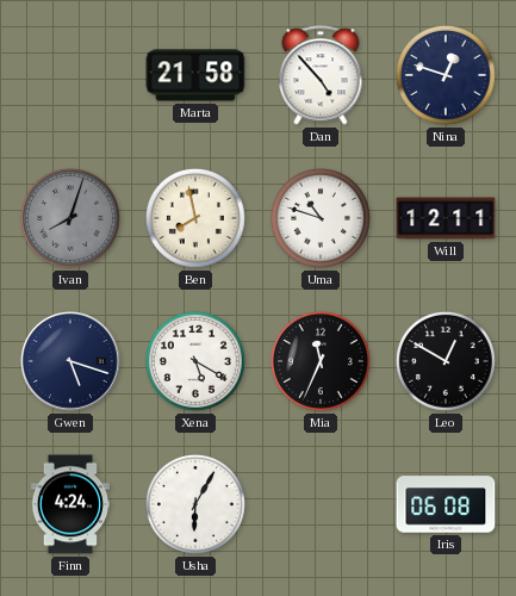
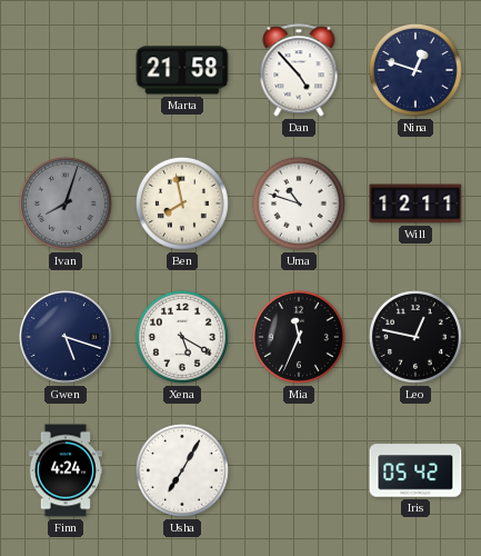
Leo: 12:50 -> 12:47 (415, 337)
Usha: 6:05 -> 7:05 (182, 470)
Iris: 06:08 -> 05:42 (415, 470)
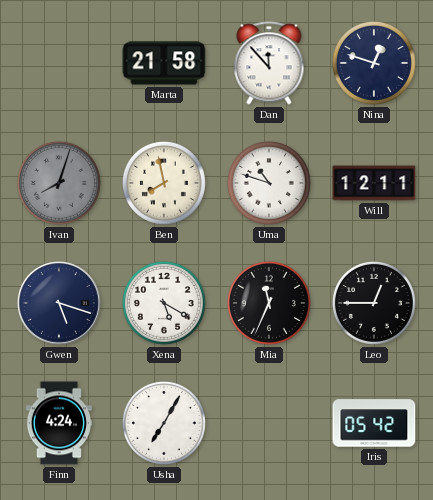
Dan: 4:53 -> 11:53 (269, 63)
Leo: 12:47 -> 12:45 (374, 303)
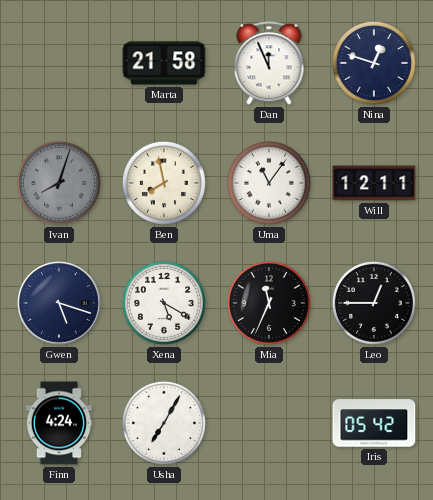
Dan: 11:53 -> 11:56 (269, 63)
Uma: 10:48 -> 11:06 (269, 183)
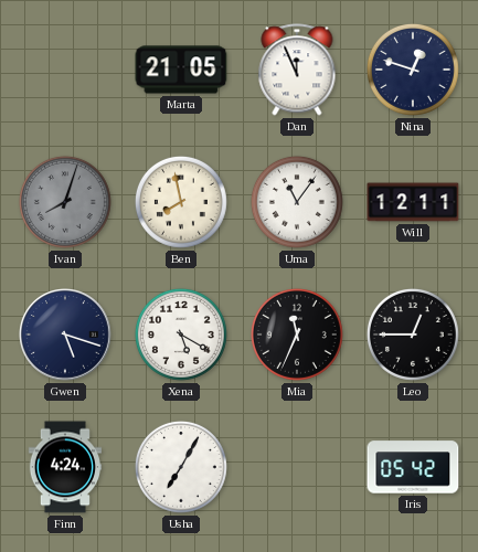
Marta: 21:58 -> 21:05 (181, 70)
